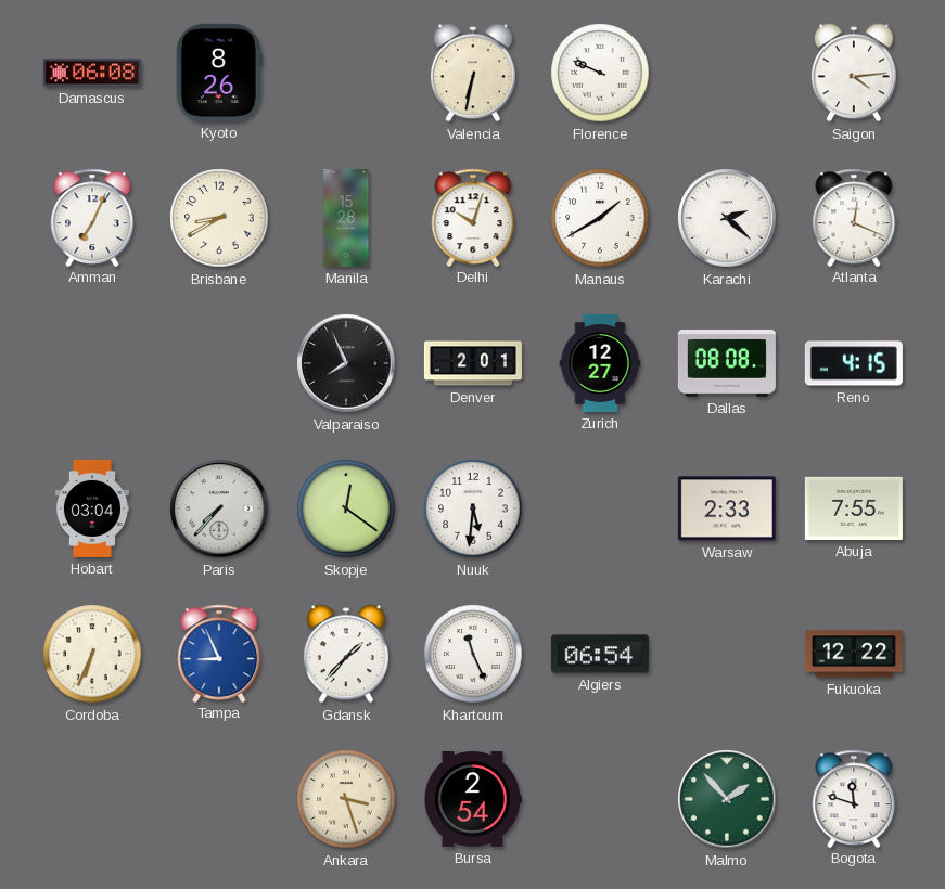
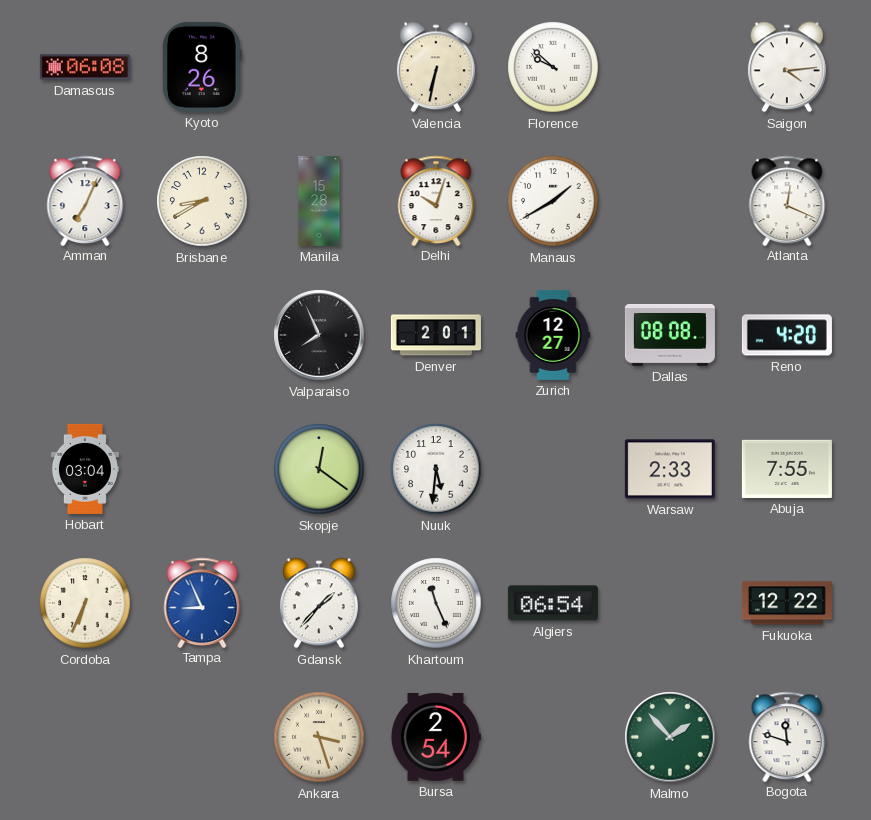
Florence: 9:49 -> 9:52 (553, 67)
Karachi: 2:22 -> none (727, 218)
Reno: 4:15 -> 4:20 (787, 335)
Paris: 7:37 -> none (219, 508)
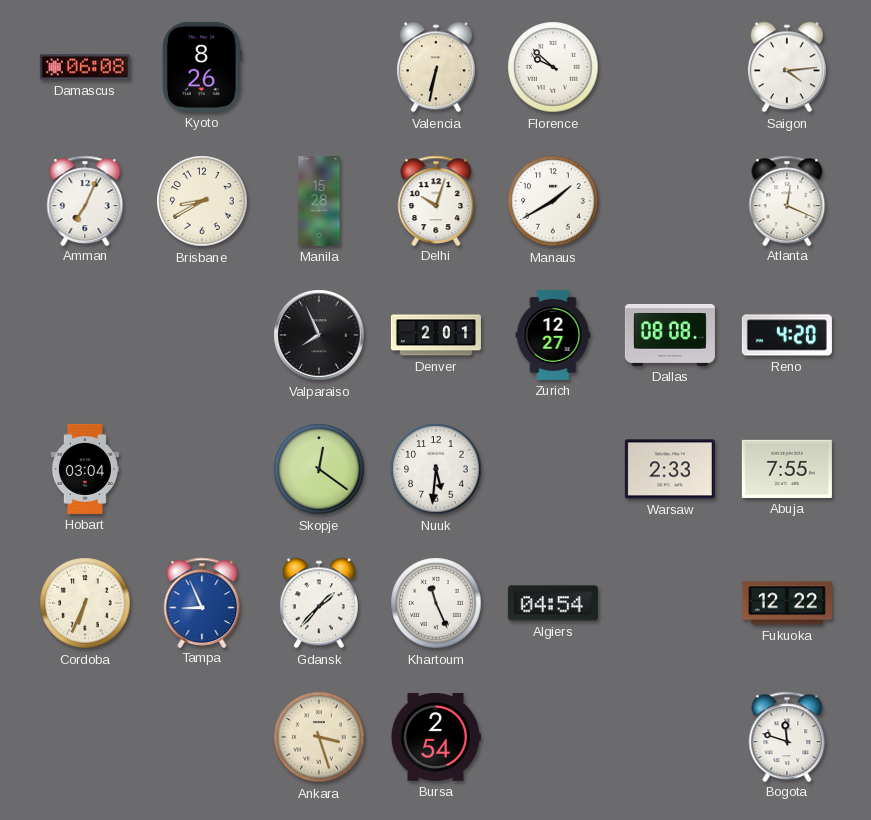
Algiers: 06:54 -> 04:54 (553, 603)
Malmo: 1:53 -> none (670, 737)
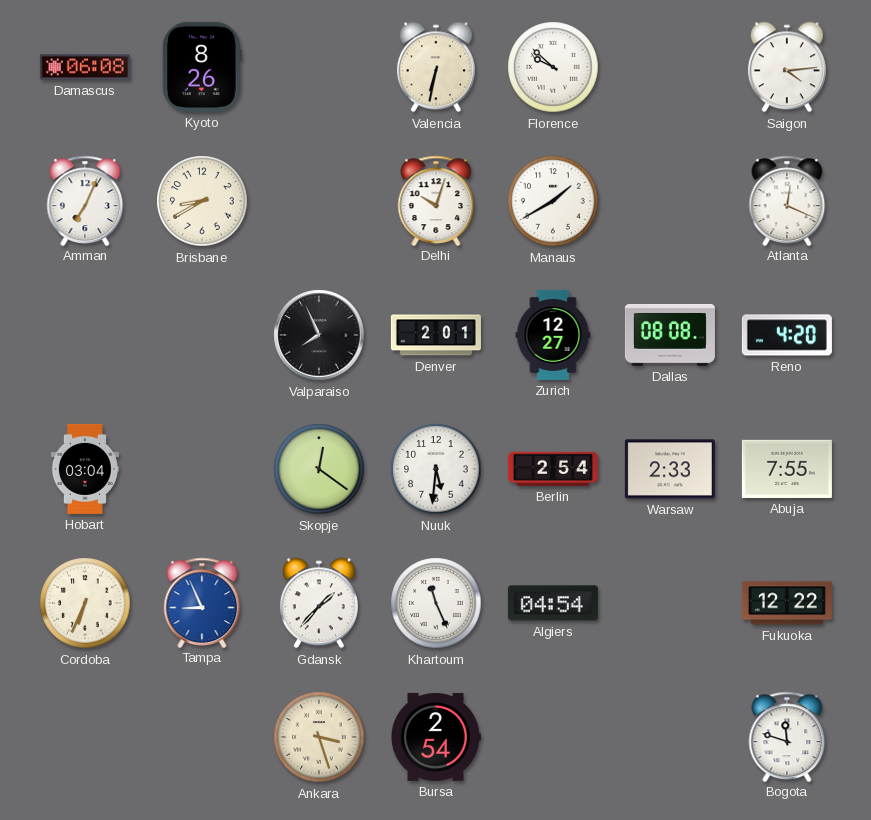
Manila: 15:28 -> none (319, 201)
Berlin: none -> 2:54 (553, 469)
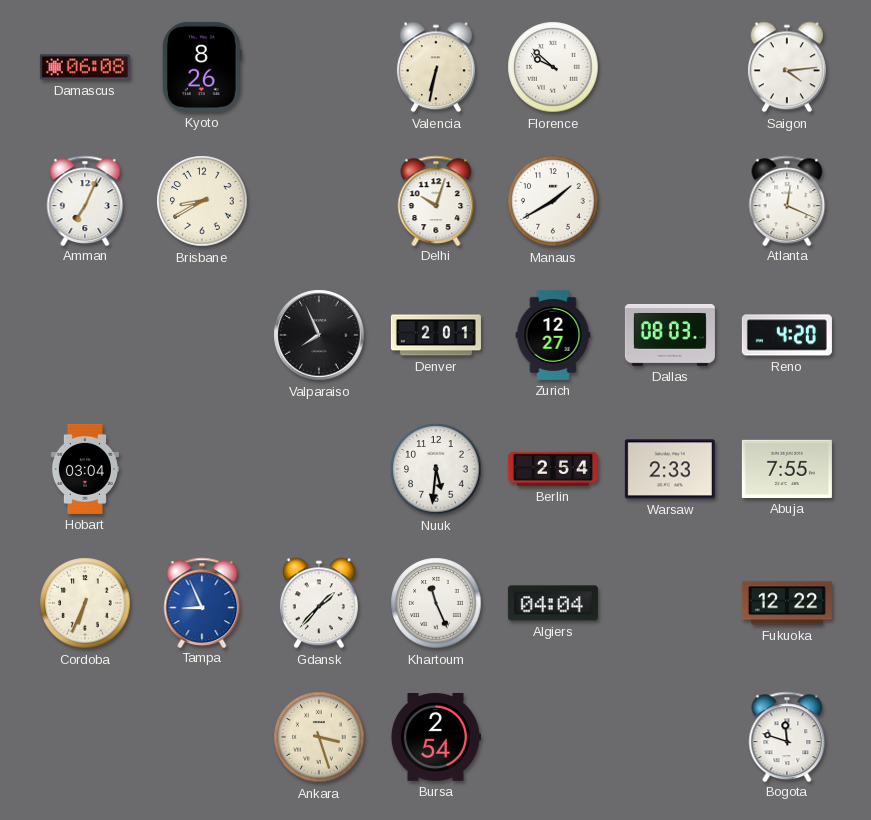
Dallas: 08:08 -> 08:03 (670, 335)
Skopje: 12:21 -> none (319, 469)
Algiers: 04:54 -> 04:04 (553, 603)
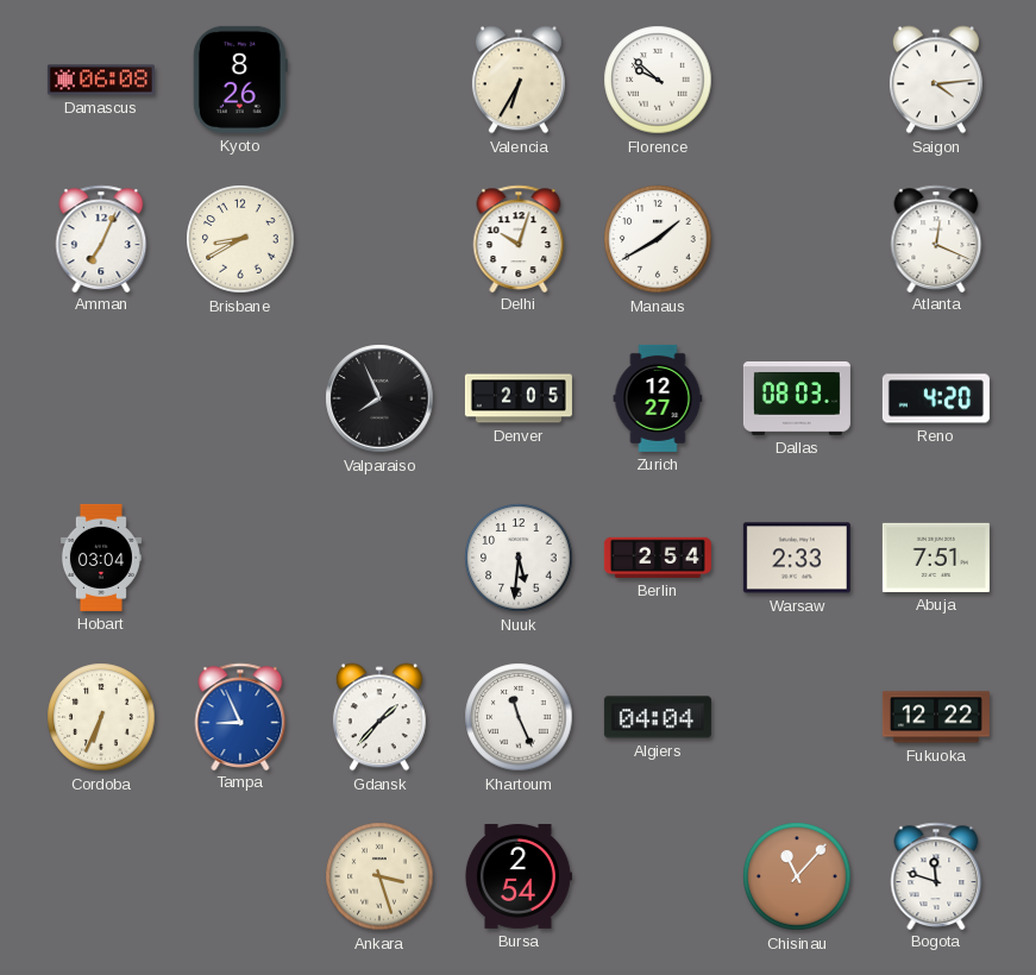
Valencia: 6:32 -> 6:35 (519, 80)
Denver: 2:01 -> 2:05 (519, 398)
Abuja: 7:55 -> 7:51 (936, 558)
Chisinau: none -> 11:07 (797, 876)
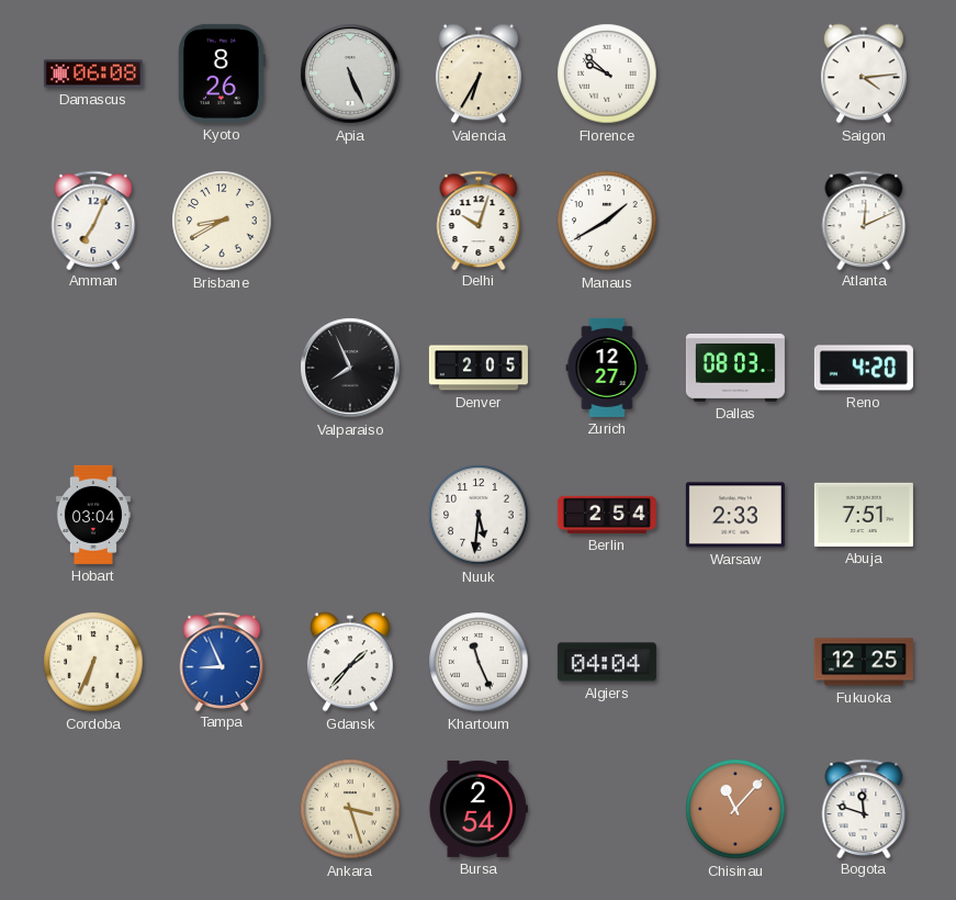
Apia: none -> 5:26 (350, 74)
Atlanta: 12:19 -> 12:11 (864, 220)
Fukuoka: 12:22 -> 12:25 (864, 662)
